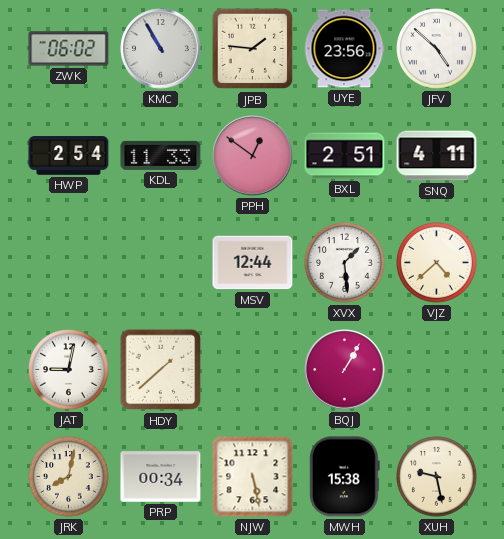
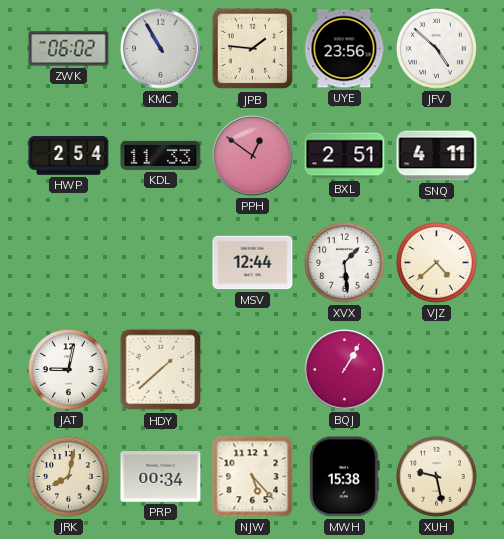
NJW: 5:28 -> 5:23 (253, 477)
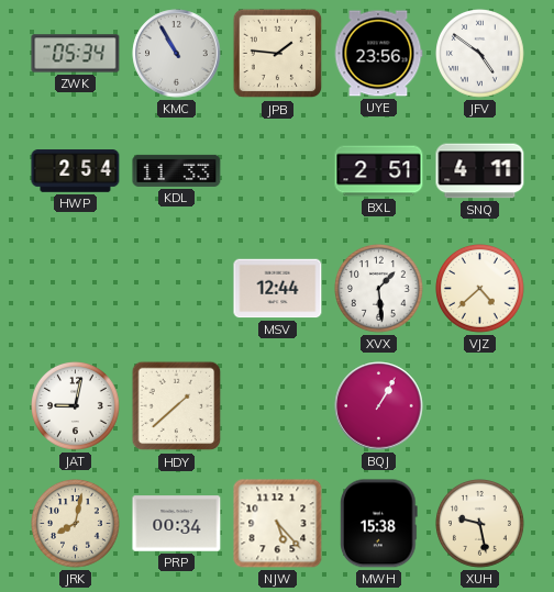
ZWK: 06:02 -> 05:34 (76, 54)
JFV: 4:52 -> 4:51 (480, 54)
PPH: 12:51 -> none (253, 156)
